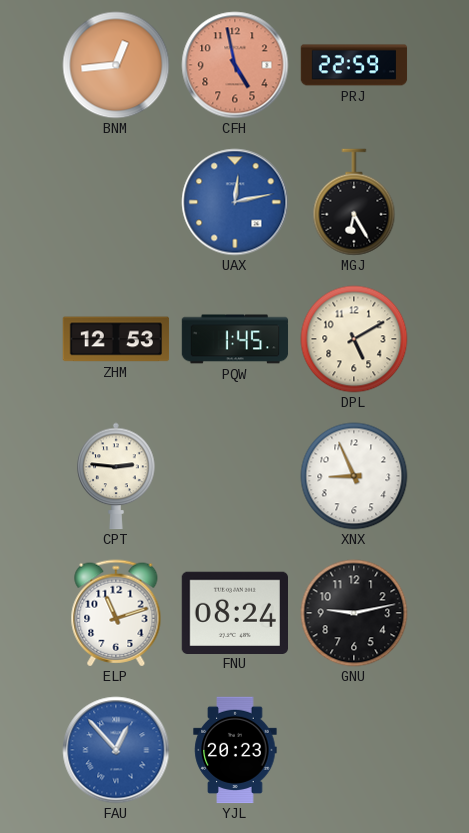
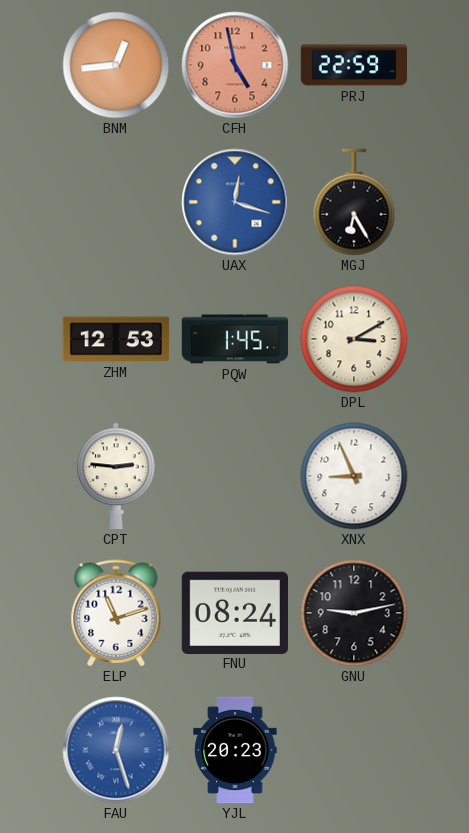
UAX: 12:13 -> 12:18 (235, 202)
DPL: 5:10 -> 3:10 (354, 339)
FAU: 12:53 -> 12:27 (116, 750)
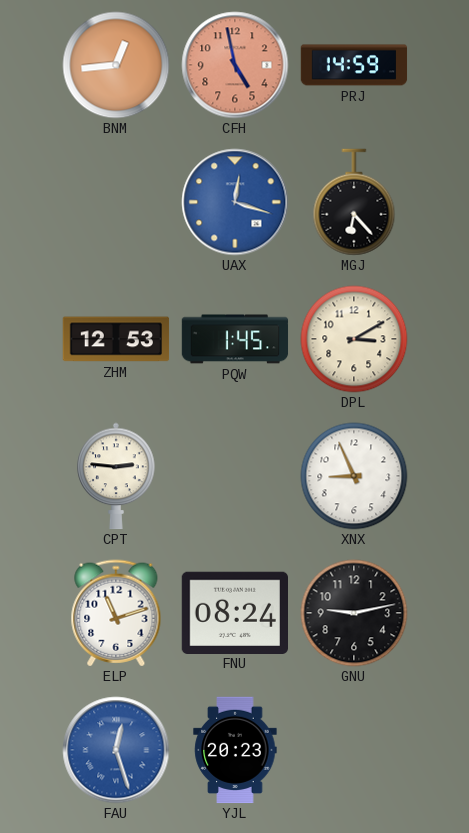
PRJ: 22:59 -> 14:59 (354, 65)
MGJ: 6:25 -> 6:23 (354, 202)
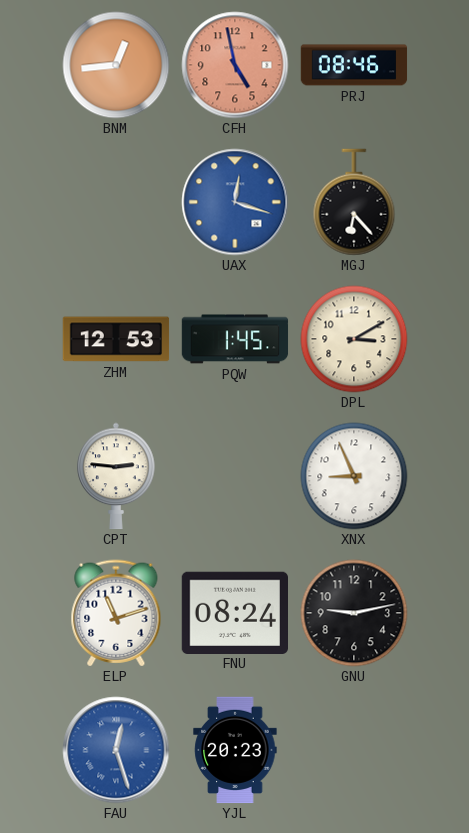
PRJ: 14:59 -> 08:46 (354, 65)
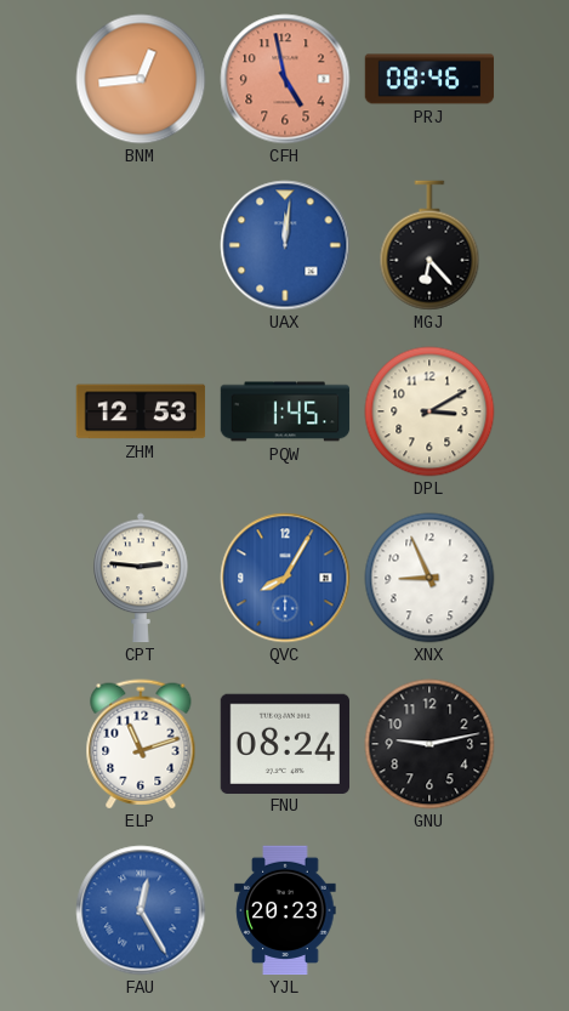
UAX: 12:18 -> 12:01 (285, 245)
QVC: none -> 8:05 (285, 578)
FAU: 12:27 -> 12:25 (141, 910)
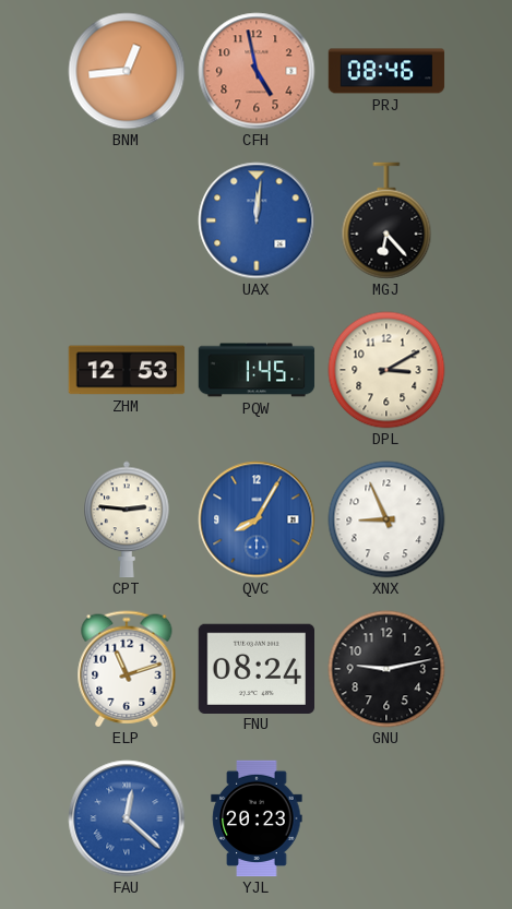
FAU: 12:25 -> 12:22 (127, 818)
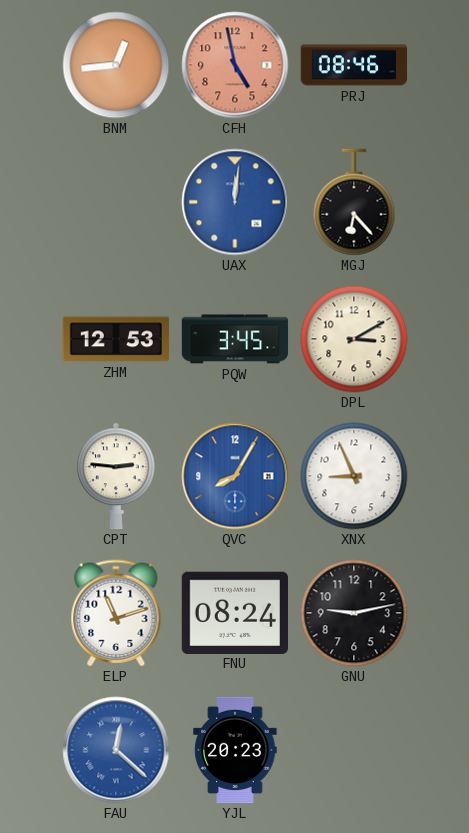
PQW: 1:45 -> 3:45 (235, 339)
